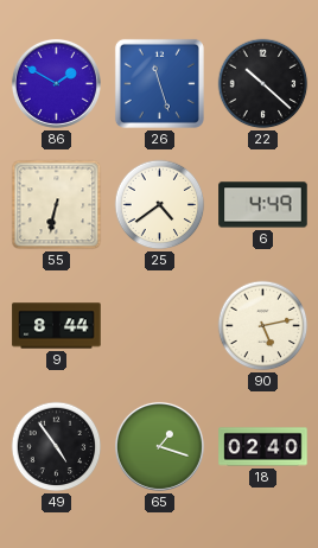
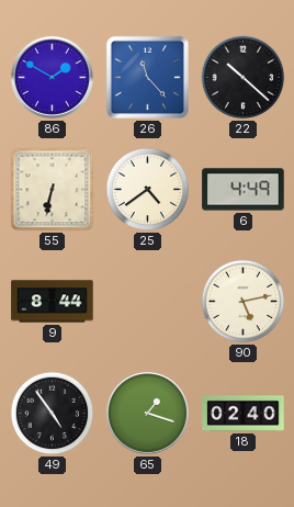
26: 11:27 -> 11:23 (147, 77)
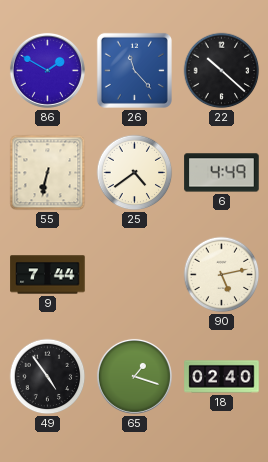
9: 8:44 -> 7:44 (48, 275)
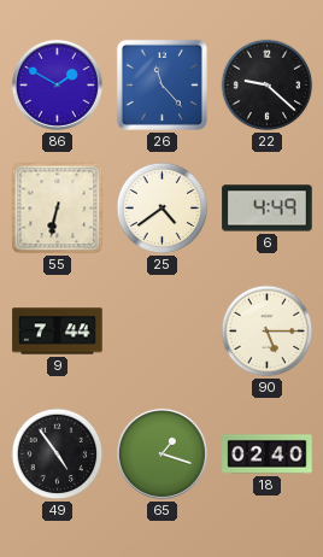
22: 10:22 -> 9:22 (268, 86)
90: 5:13 -> 5:15 (268, 332)
